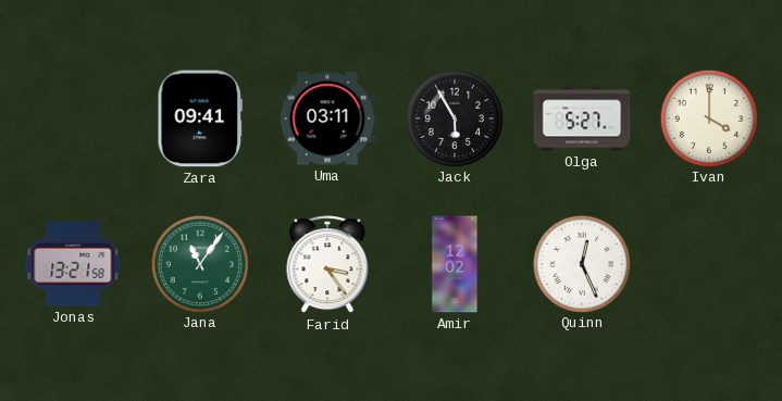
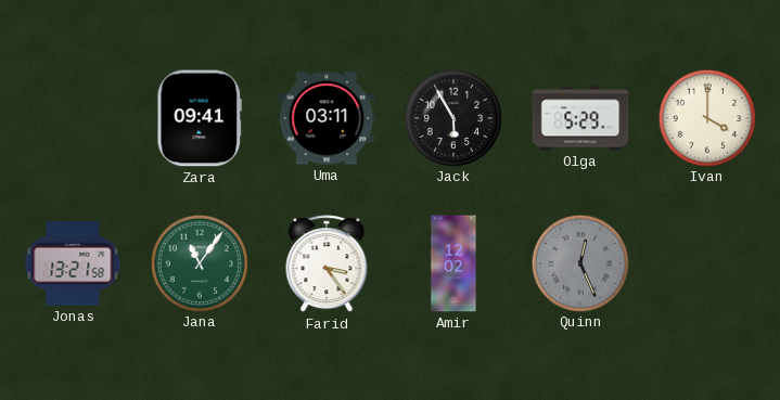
Olga: 5:27 -> 5:29 (580, 118)
Quinn dial: white -> grey (579, 262)
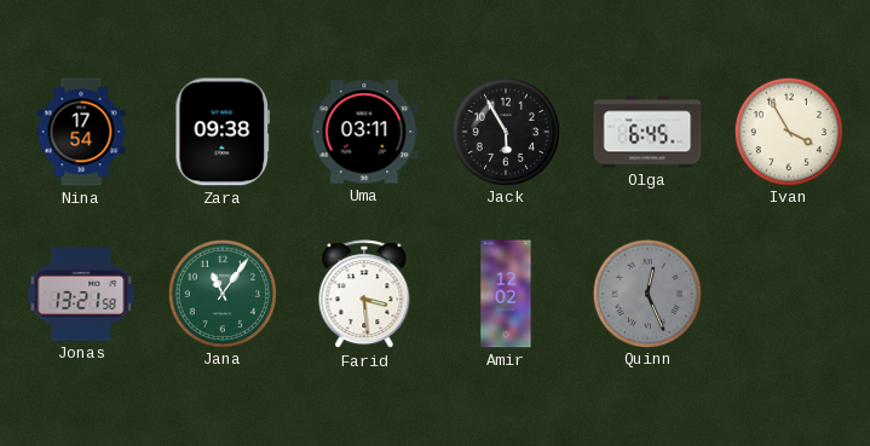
Nina: none -> 17:54 (81, 132)
Zara: 09:41 -> 09:38 (223, 132)
Olga: 5:29 -> 6:45 (647, 132)
Ivan: 4:00 -> 3:55 (788, 131)
Farid: 3:24 -> 3:29 (364, 295)
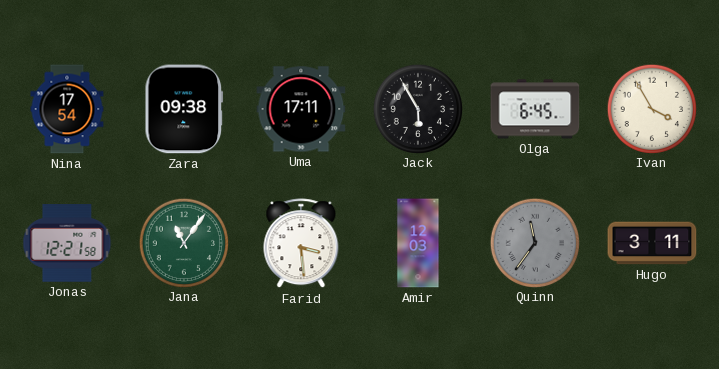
Uma: 03:11 -> 17:11 (301, 109)
Jonas: 13:21 -> 12:21 (67, 243)
Amir: 12:02 -> 12:03 (418, 243)
Quinn: 12:26 -> 11:36 (534, 242)
Hugo: none -> 3:11 (652, 243)
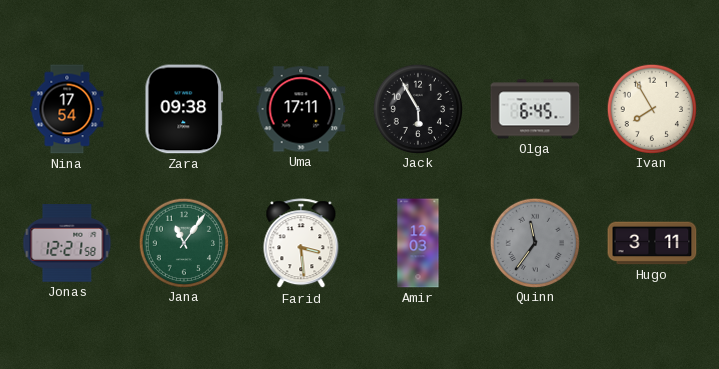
Ivan: 3:55 -> 7:55 (651, 108)
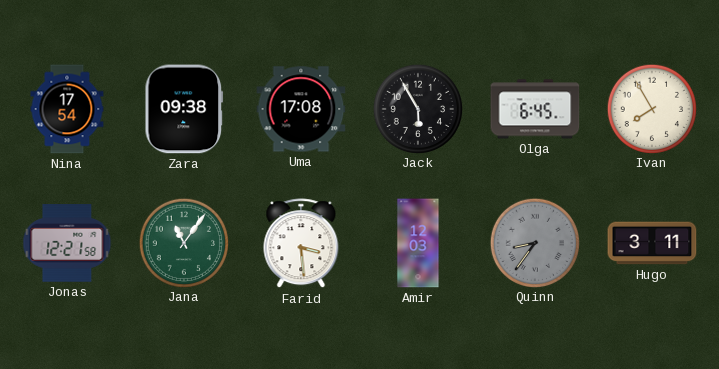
Uma: 17:11 -> 17:08 (301, 109)
Quinn: 11:36 -> 8:36 (534, 242)
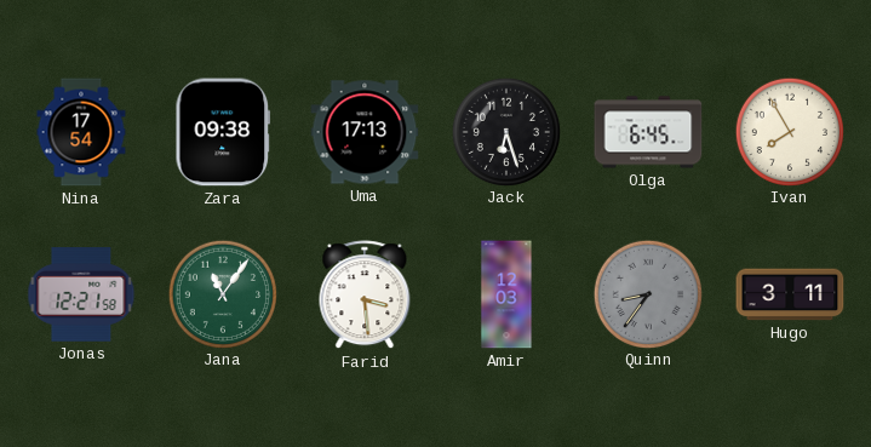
Uma: 17:08 -> 17:13 (365, 132)
Jack: 5:55 -> 6:27 (505, 131)
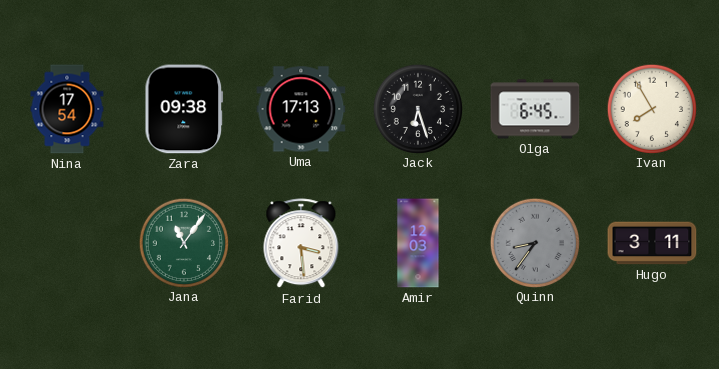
Jonas: 12:21 -> none (81, 294)
